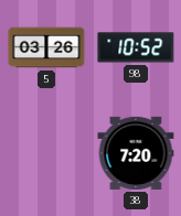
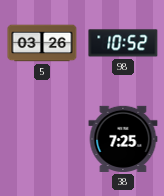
38: 7:20 -> 7:25 (123, 139)
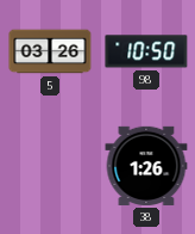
98: 10:52 -> 10:50 (146, 51)
38: 7:25 -> 1:26 (146, 166)
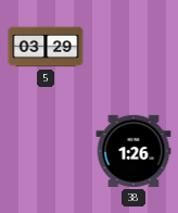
5: 03:26 -> 03:29 (46, 47)
98: 10:50 -> none (146, 51)
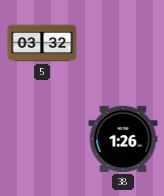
5: 03:29 -> 03:32 (42, 43)
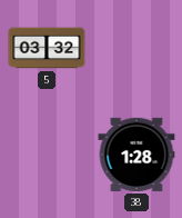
38: 1:26 -> 1:28 (136, 155)
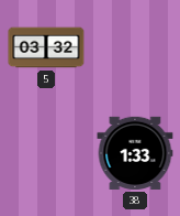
38: 1:28 -> 1:33 (135, 153)
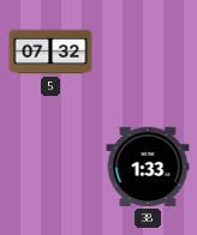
5: 03:32 -> 07:32 (50, 52)
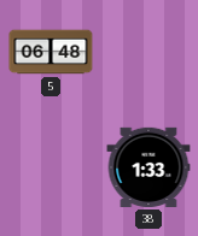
5: 07:32 -> 06:48 (51, 52)
